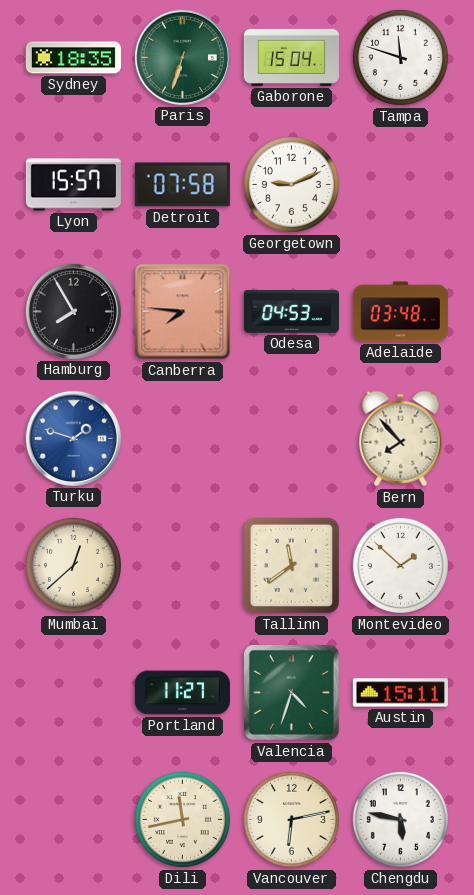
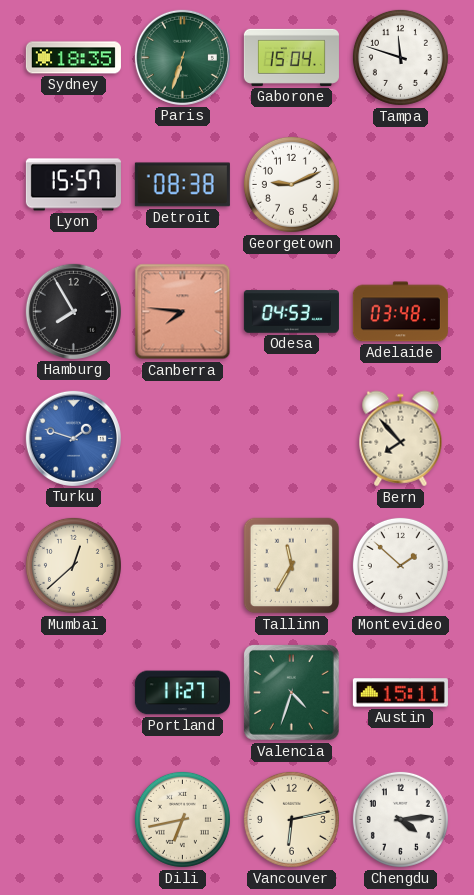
Detroit: 07:58 -> 08:38 (182, 185)
Tallinn: 11:39 -> 11:35 (292, 566)
Dili: 11:43 -> 6:43 (182, 819)
Chengdu: 5:47 -> 4:14 (400, 819)
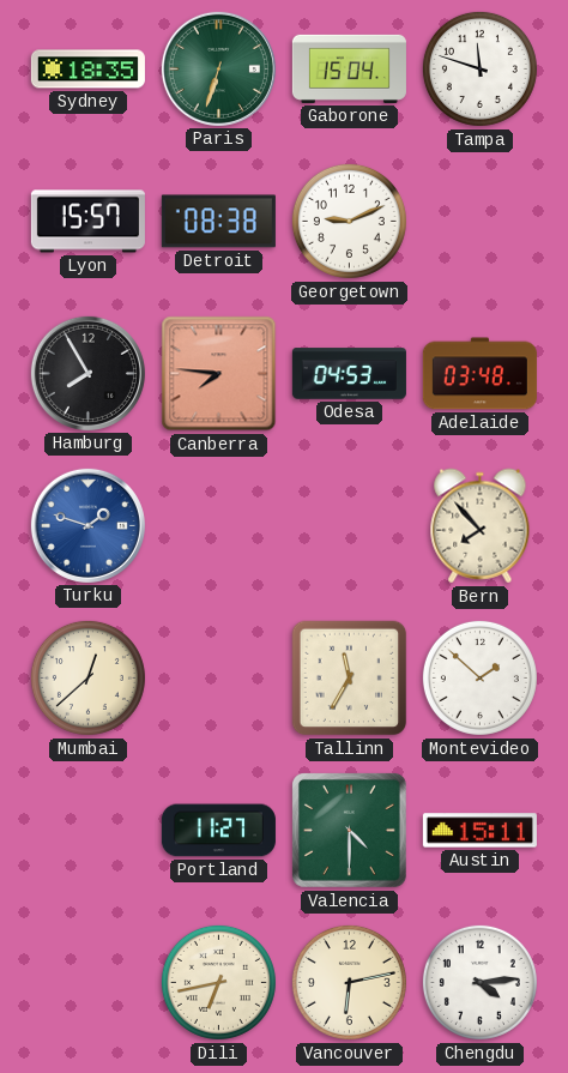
Valencia: 4:33 -> 4:30 (349, 830)
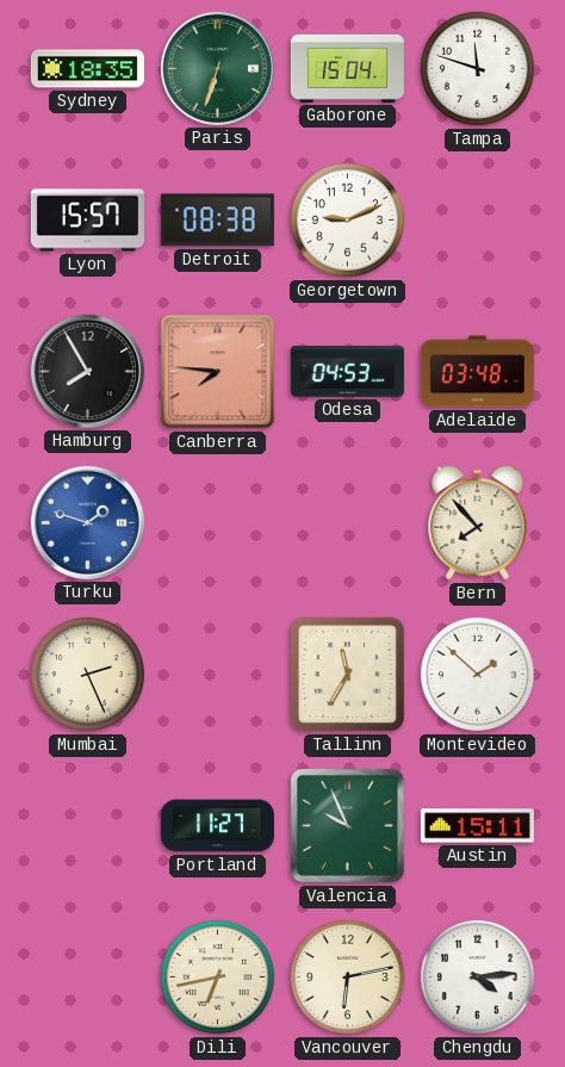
Mumbai: 12:38 -> 2:26 (87, 674)
Valencia: 4:30 -> 9:56 (347, 825)
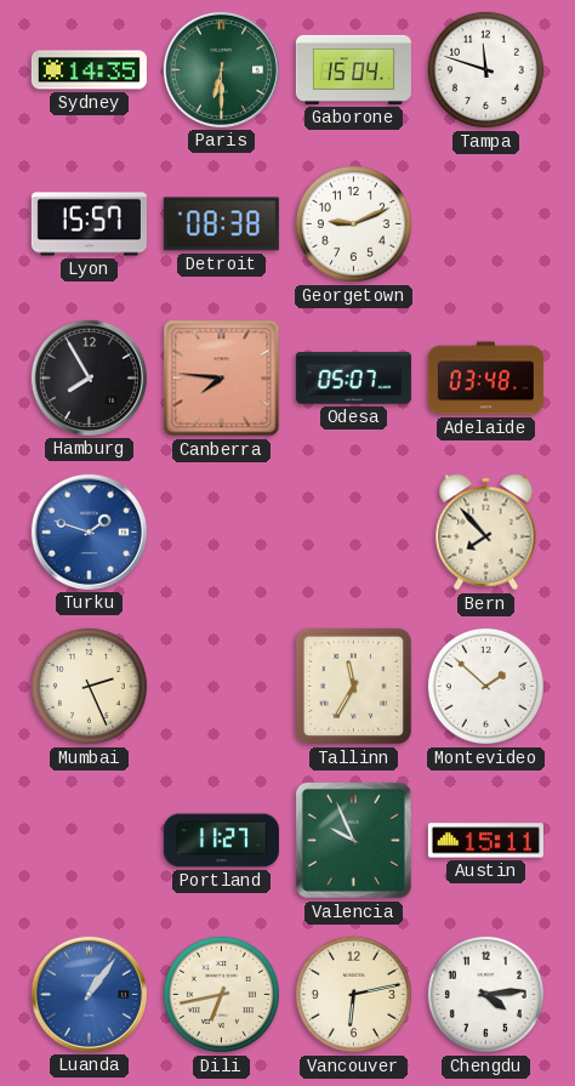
Sydney: 18:35 -> 14:35 (89, 70)
Paris: 6:33 -> 6:30 (221, 69)
Odesa: 04:53 -> 05:07 (353, 379)
Luanda: none -> 1:06 (89, 994)
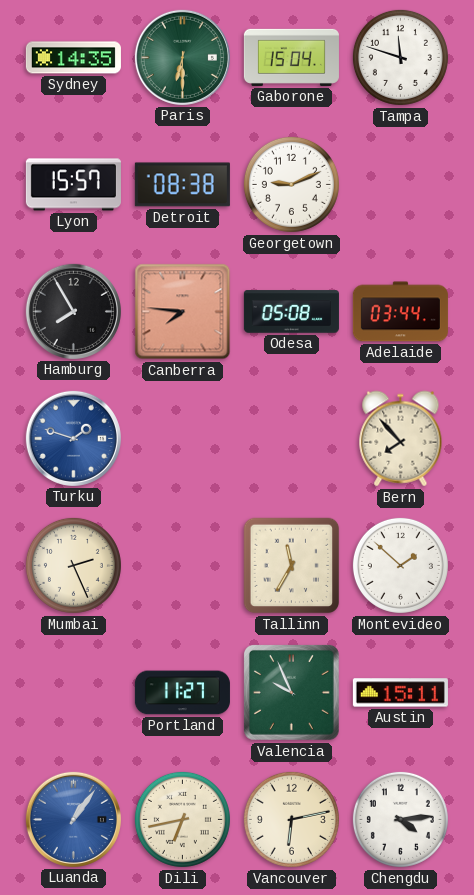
Odesa: 05:07 -> 05:08 (291, 312)
Adelaide: 03:48 -> 03:44 (400, 312)
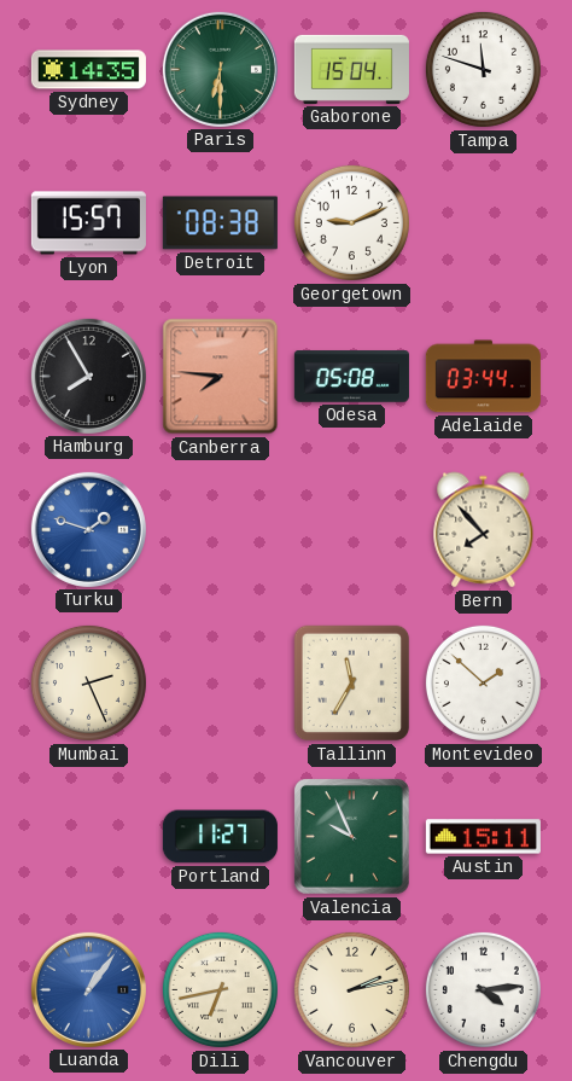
Vancouver: 6:13 -> 2:13 (351, 989)
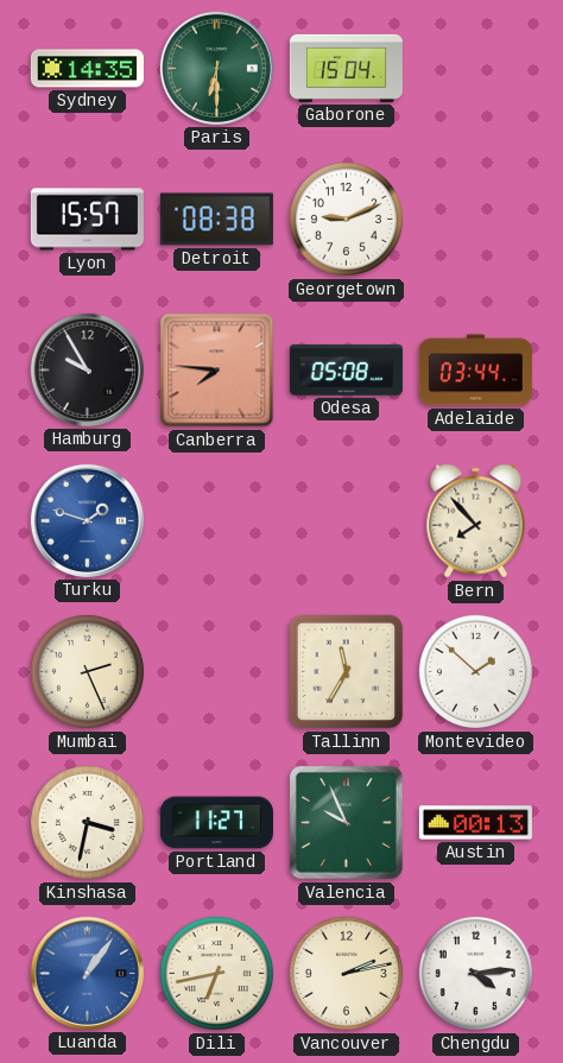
Tampa: 11:48 -> none (483, 69)
Hamburg: 7:55 -> 9:55 (87, 369)
Kinshasa: none -> 3:32 (87, 822)
Austin: 15:11 -> 00:13 (475, 823)
